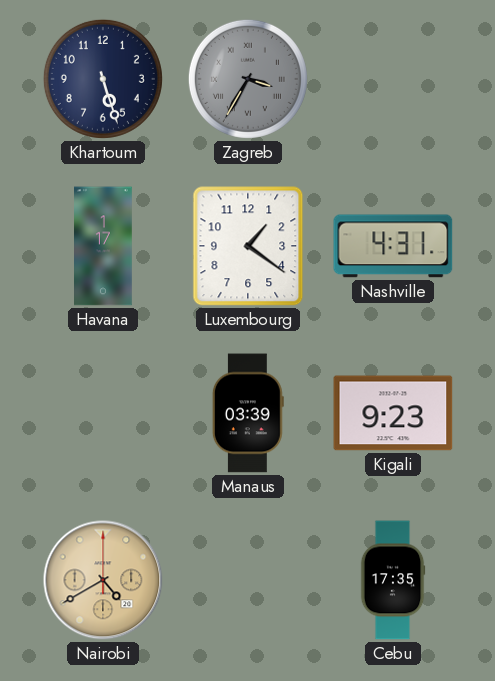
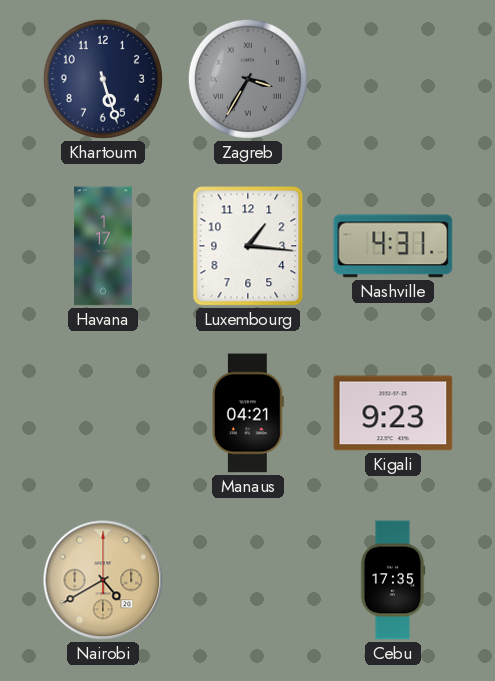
Luxembourg: 1:21 -> 1:16 (248, 246)
Manaus: 03:39 -> 04:21 (248, 413)
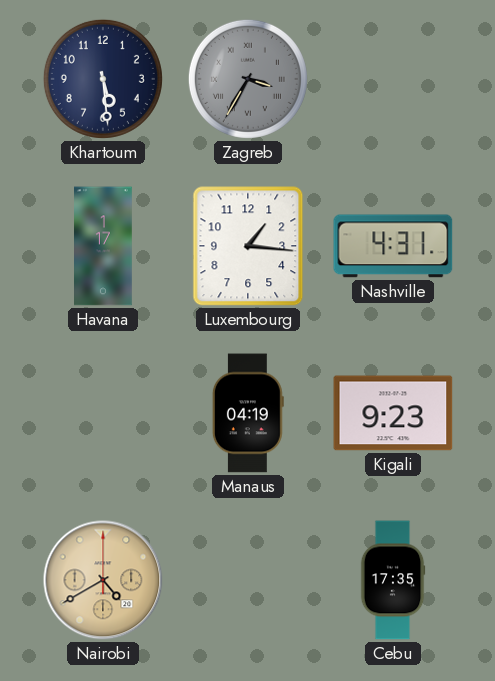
Khartoum: 5:27 -> 5:29 (103, 79)
Manaus: 04:21 -> 04:19 (248, 413)
